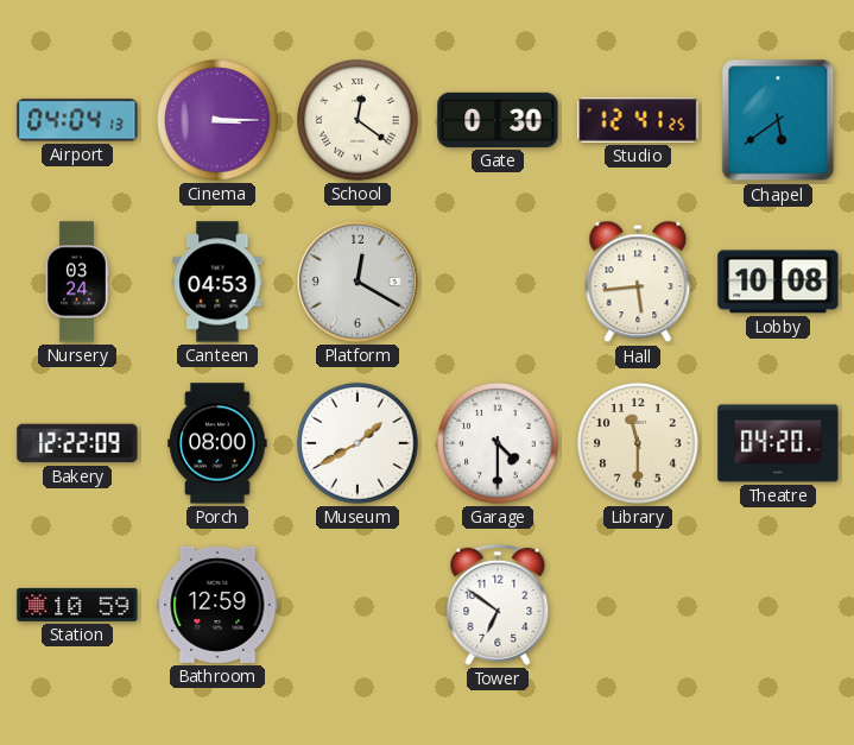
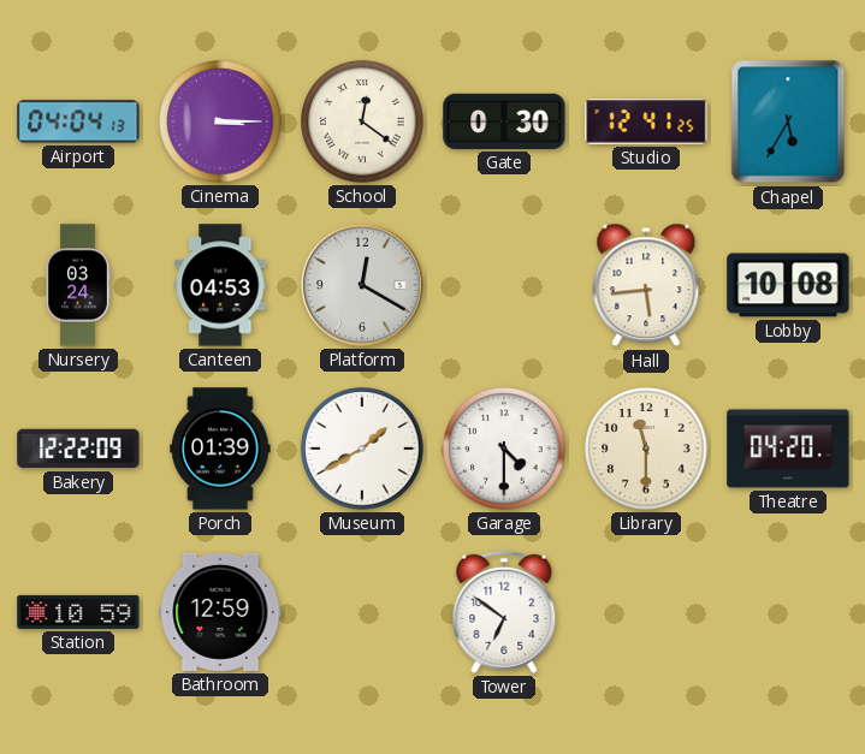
Chapel: 5:39 -> 5:35 (788, 121)
Porch: 08:00 -> 01:39 (220, 449)
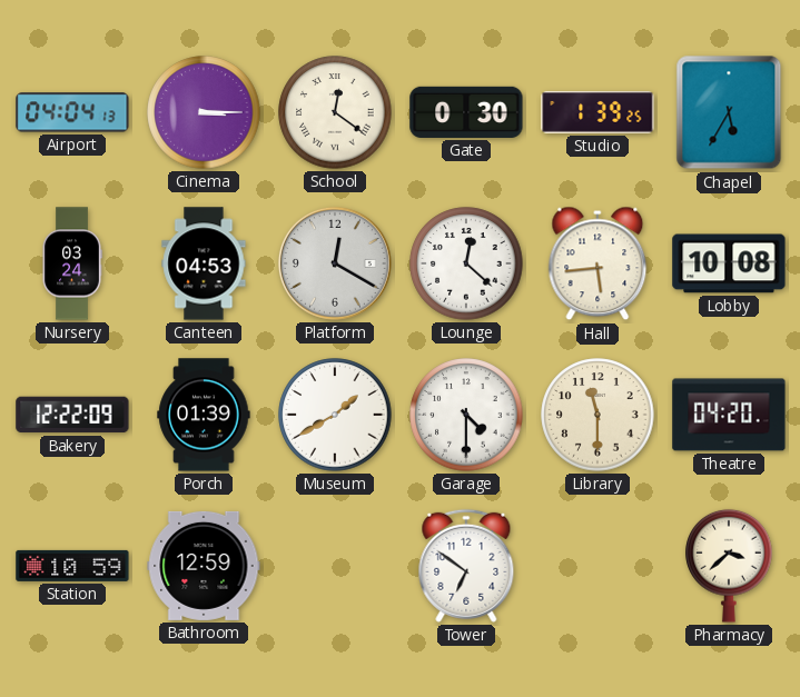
Studio: 12:41 -> 1:39 (597, 112)
Lounge: none -> 12:22 (466, 263)
Pharmacy: none -> 3:38 (729, 566)
